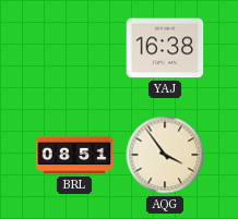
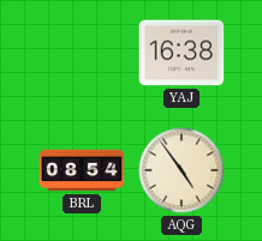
BRL: 08:51 -> 08:54 (82, 170)
AQG: 3:54 -> 4:54 (181, 170)
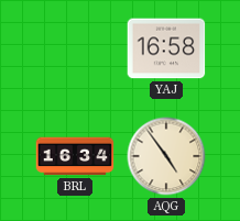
YAJ: 16:38 -> 16:58 (166, 48)
BRL: 08:54 -> 16:34 (75, 156)
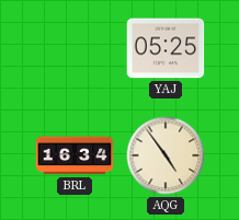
YAJ: 16:58 -> 05:25 (166, 48)
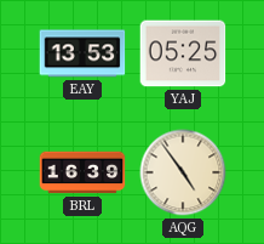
EAY: none -> 13:53 (82, 53)
BRL: 16:34 -> 16:39 (82, 172)
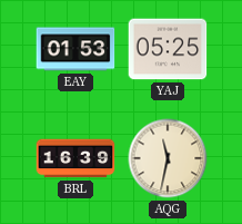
EAY: 13:53 -> 01:53 (75, 49)
AQG: 4:54 -> 11:32 (168, 158)
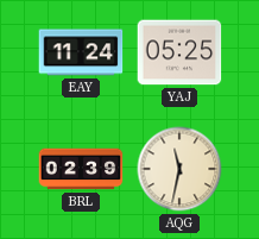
EAY: 01:53 -> 11:24 (81, 52)
BRL: 16:39 -> 02:39 (81, 169)
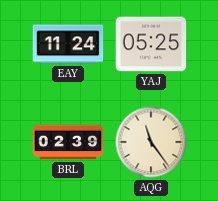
AQG: 11:32 -> 11:24 (151, 142)
